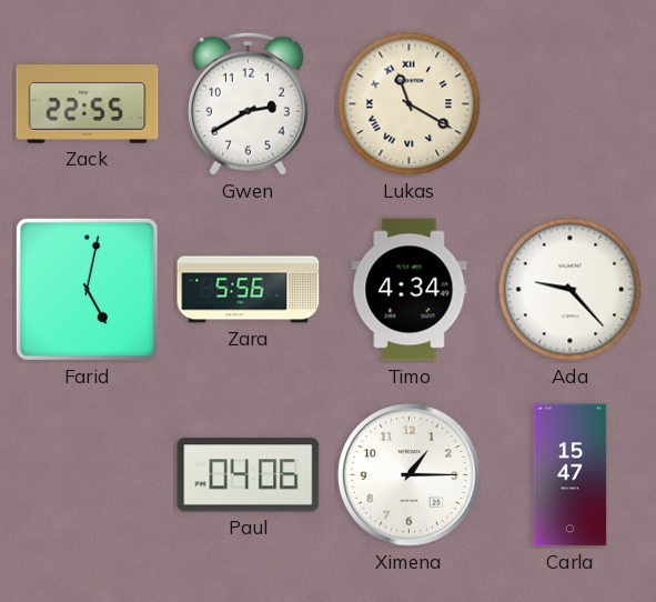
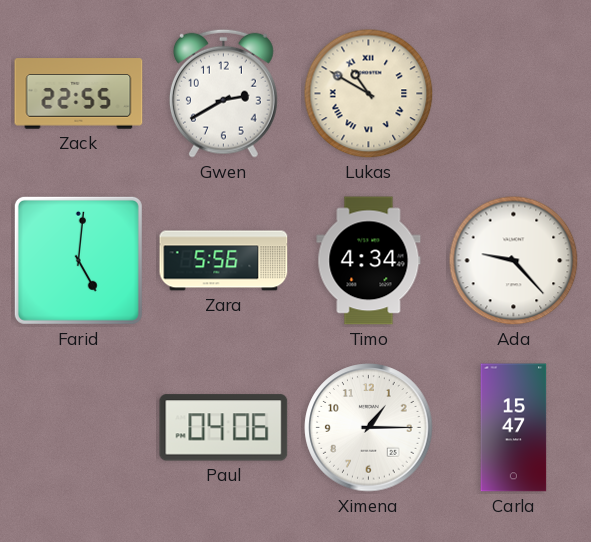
Lukas: 11:20 -> 10:50 (369, 94)
Farid: 5:02 -> 5:01 (78, 260)
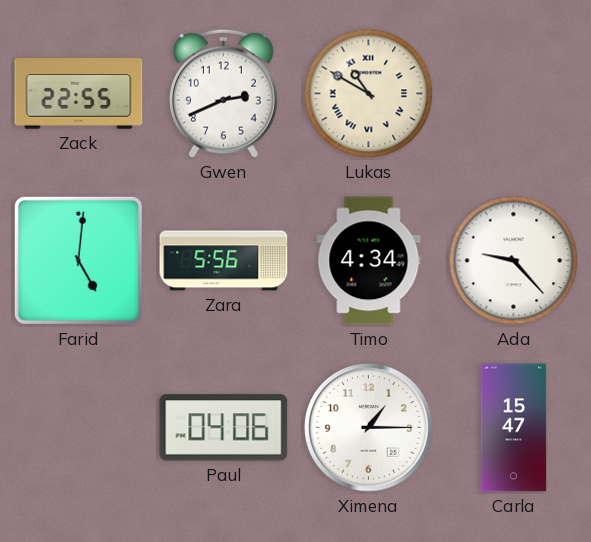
Gwen: 2:40 -> 2:41 (223, 93)
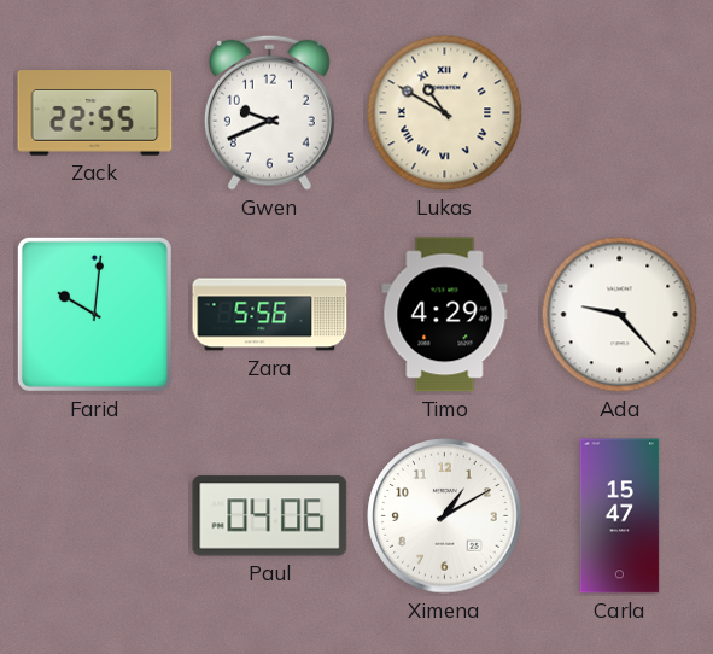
Gwen: 2:41 -> 9:41 (269, 112)
Farid: 5:01 -> 10:01 (94, 314)
Timo: 4:34 -> 4:29 (445, 315)
Ximena: 1:15 -> 1:10 (445, 516)
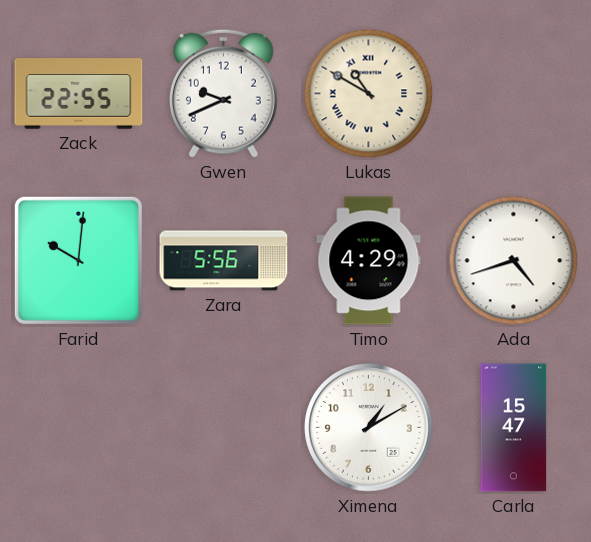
Ada: 9:23 -> 4:42 (514, 261)
Paul: 04:06 -> none (270, 516)
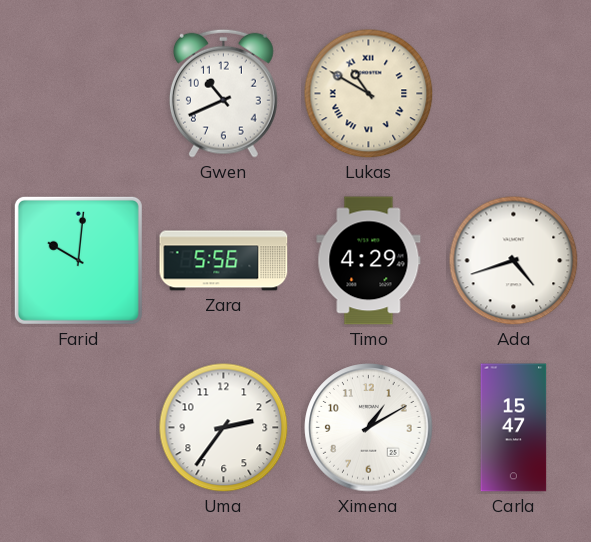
Zack: 22:55 -> none (79, 94)
Gwen: 9:41 -> 10:41 (223, 93)
Uma: none -> 2:36 (224, 428)
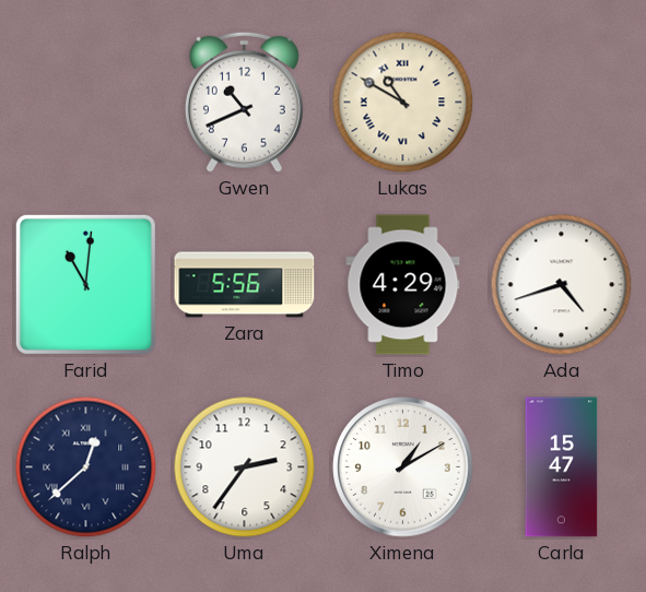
Farid: 10:01 -> 11:01 (85, 284)
Ralph: none -> 12:38 (86, 467)
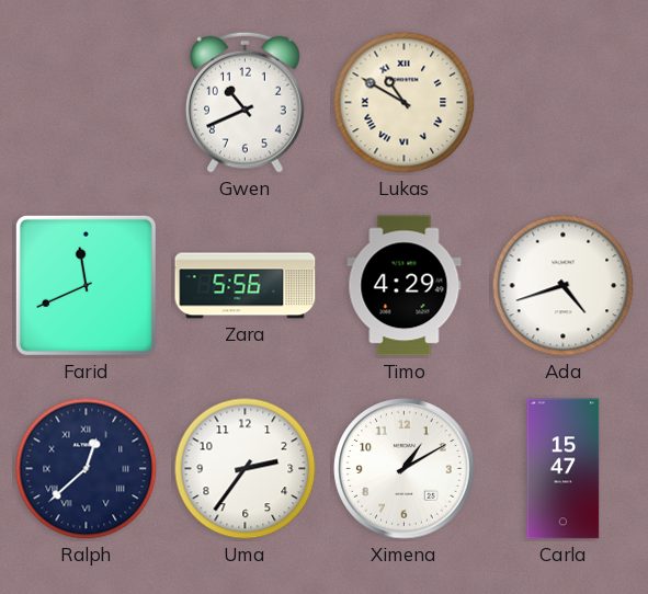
Farid: 11:01 -> 11:41 (86, 285)
